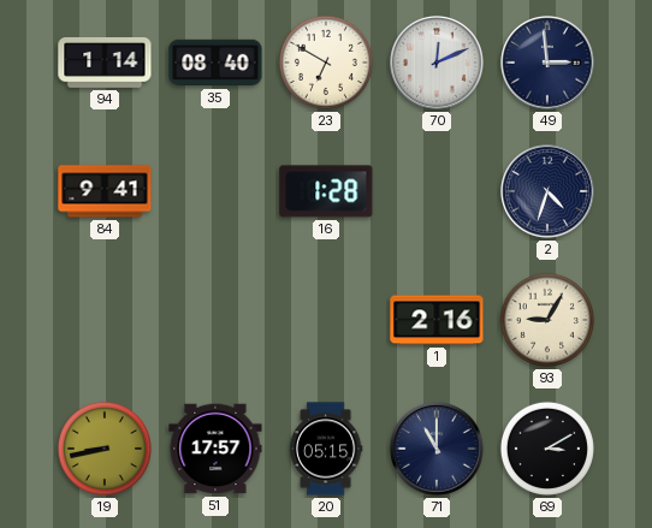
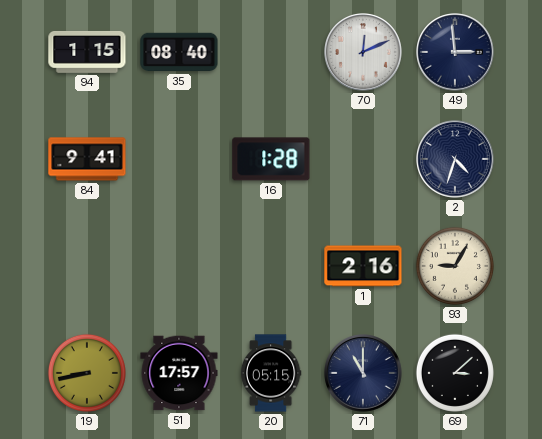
94: 1:14 -> 1:15 (87, 52)
23: 6:50 -> none (326, 63)
69: 3:10 -> 3:08 (455, 373)
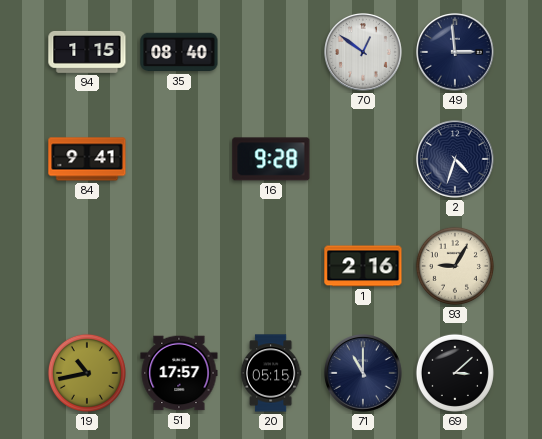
70: 12:11 -> 12:51 (364, 53)
16: 1:28 -> 9:28 (271, 159)
19: 8:43 -> 10:43 (87, 373)
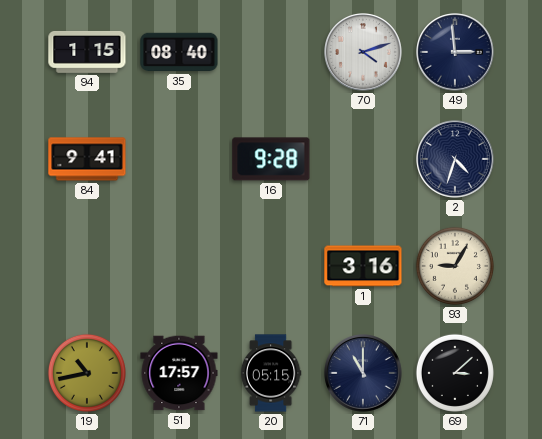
70: 12:51 -> 4:12 (364, 53)
1: 2:16 -> 3:16 (363, 266)
